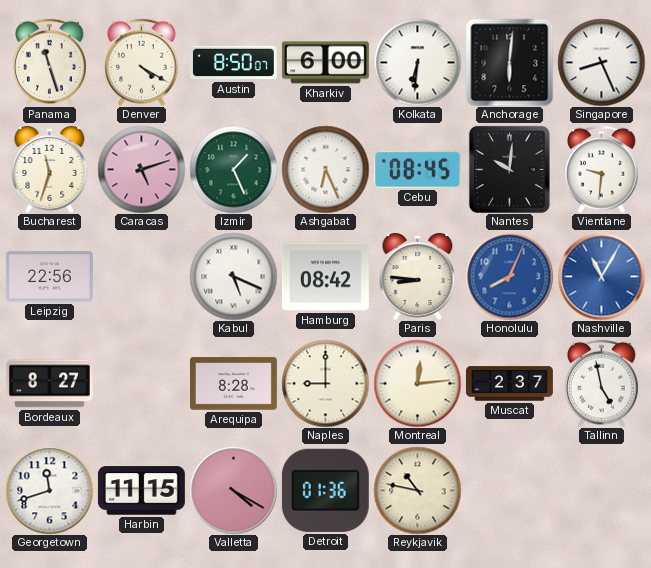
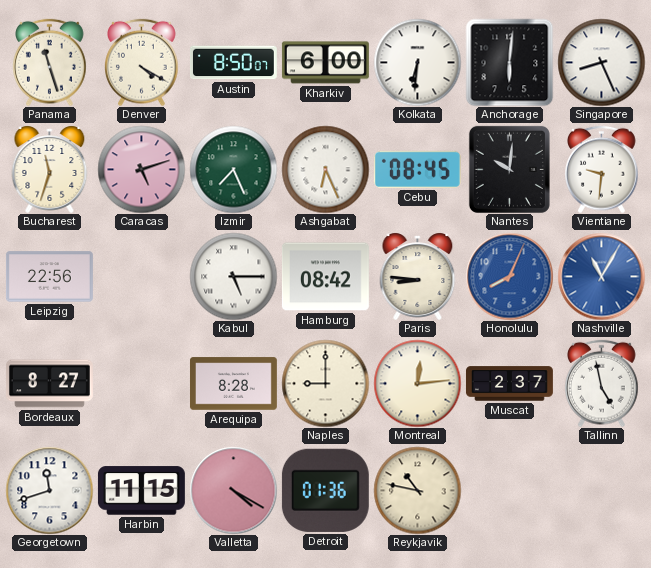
Izmir: 1:26 -> 7:26 (233, 169)
Kabul: 5:19 -> 5:15 (233, 276)
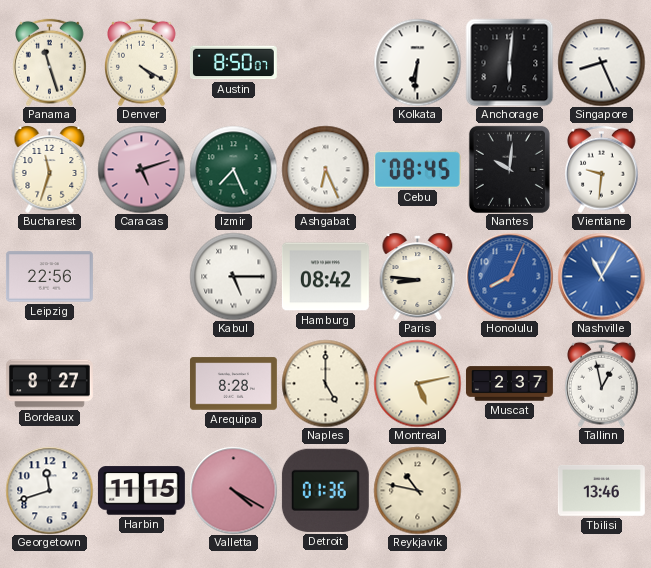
Kharkiv: 6:00 -> none (325, 63)
Naples: 9:00 -> 5:00 (325, 383)
Montreal: 12:14 -> 5:13 (417, 383)
Tallinn: 4:58 -> 12:58 (602, 383)
Tbilisi: none -> 13:46 (601, 490)
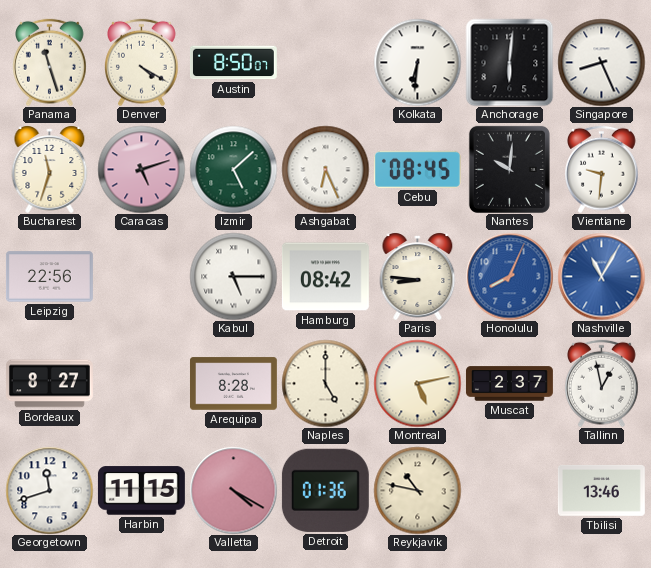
Izmir: 7:26 -> 5:08 (233, 169)
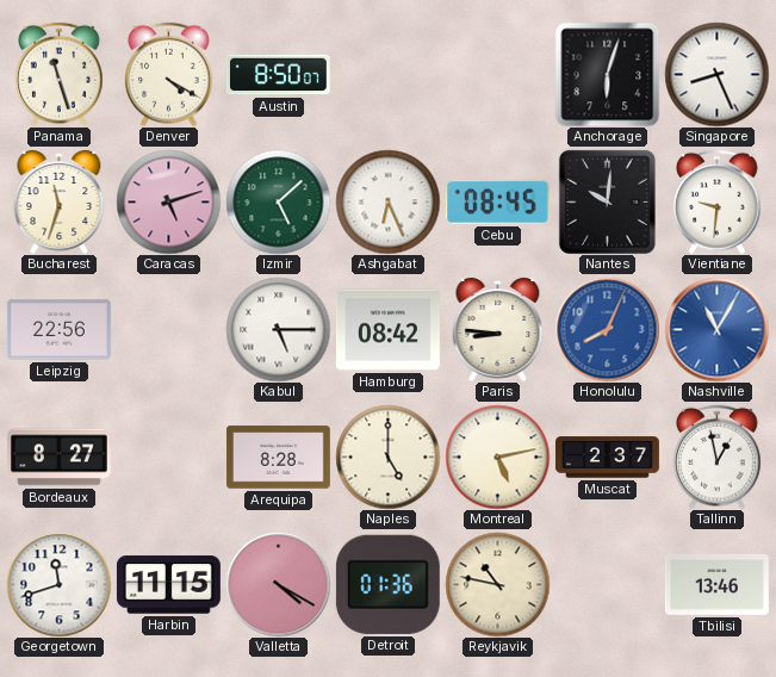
Kolkata: 6:31 -> none (417, 62)
Anchorage: 6:01 -> 6:03 (607, 74)
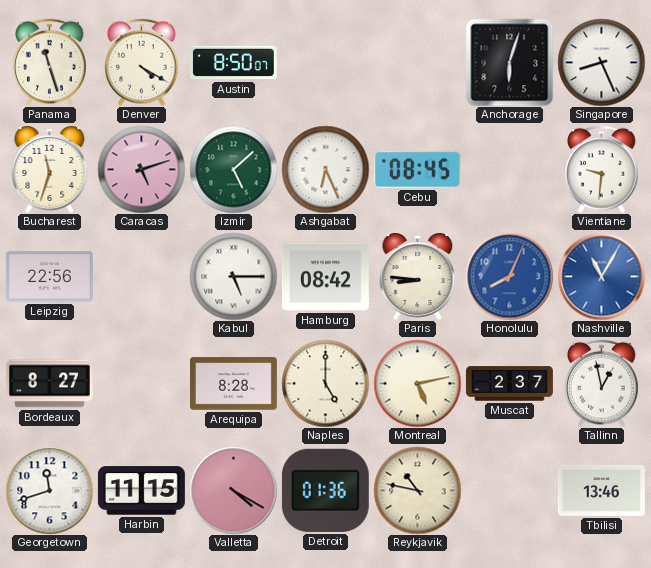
Nantes: 10:01 -> none (607, 201)
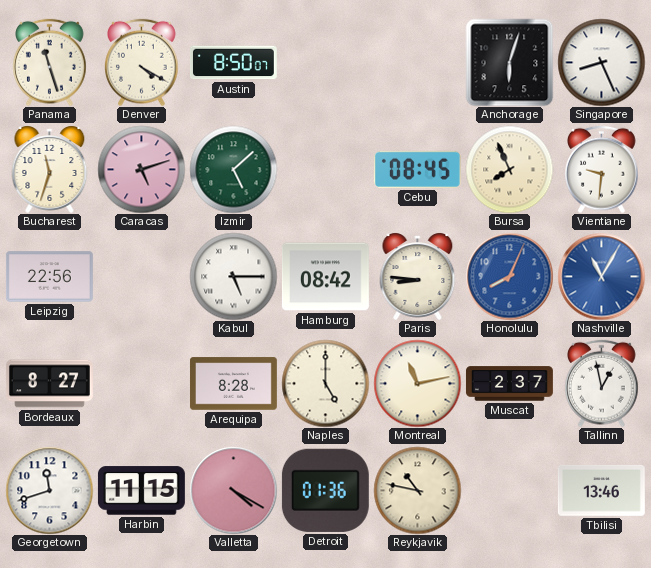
Ashgabat: 6:26 -> none (325, 169)
Bursa: none -> 7:56 (509, 169)
Montreal: 5:13 -> 11:13 (417, 383)
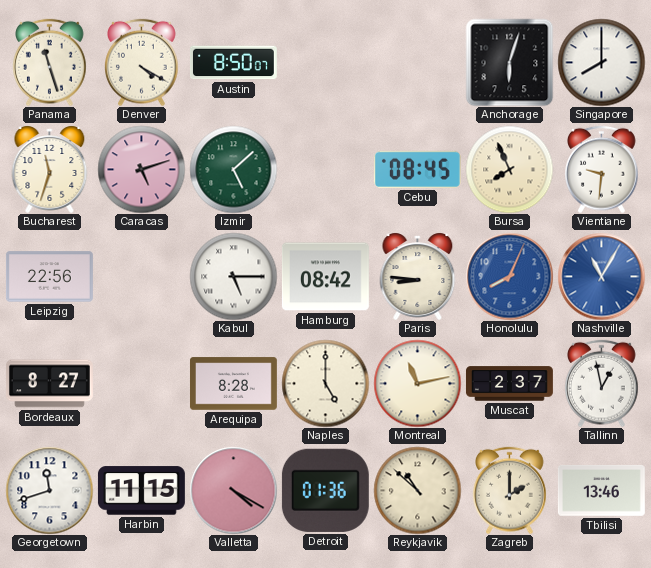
Singapore: 8:26 -> 8:00 (601, 62)
Reykjavik: 10:47 -> 10:52 (417, 490)
Zagreb: none -> 2:00 (510, 490)
